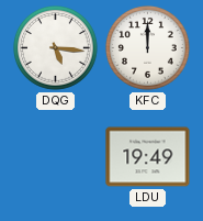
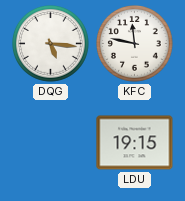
KFC: 12:00 -> 11:47 (135, 44)
LDU: 19:49 -> 19:15 (135, 143)
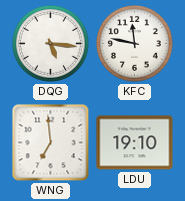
WNG: none -> 6:59 (51, 143)
LDU: 19:15 -> 19:10 (135, 143)
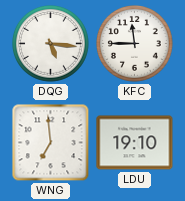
KFC: 11:47 -> 11:45 (135, 44)
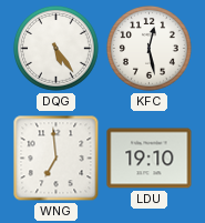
DQG: 5:16 -> 5:24 (57, 49)
KFC: 11:45 -> 12:28 (150, 49)
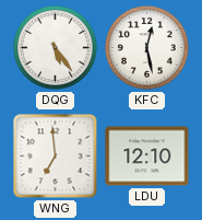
LDU: 19:10 -> 12:10 (147, 157)
